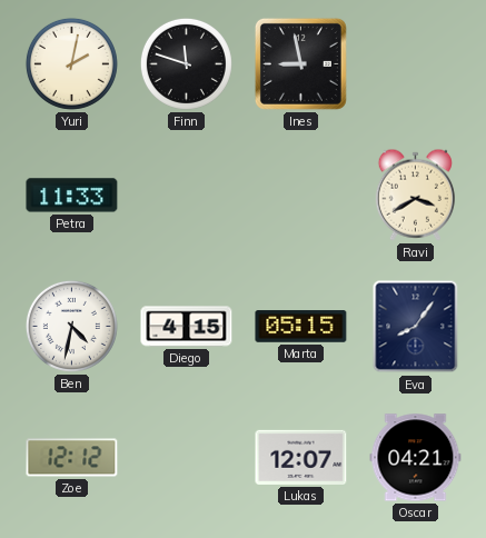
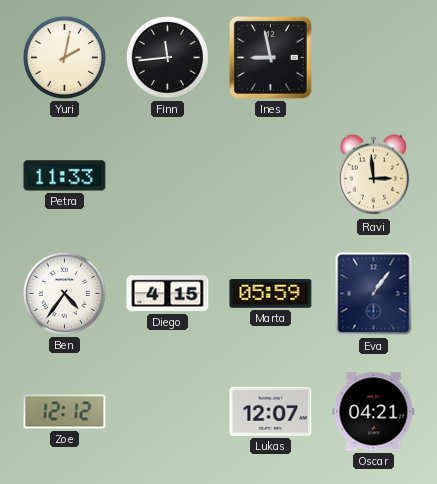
Finn: 11:48 -> 11:44 (167, 57)
Ravi: 3:40 -> 2:59 (373, 175)
Ben: 4:32 -> 4:36 (64, 293)
Marta: 05:15 -> 05:59 (271, 294)
Eva: 8:06 -> 1:06 (374, 294)
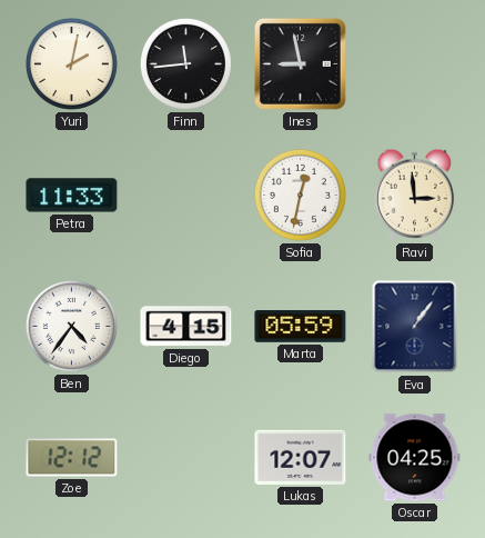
Sofia: none -> 12:32 (300, 195)
Oscar: 04:21 -> 04:25 (415, 458)
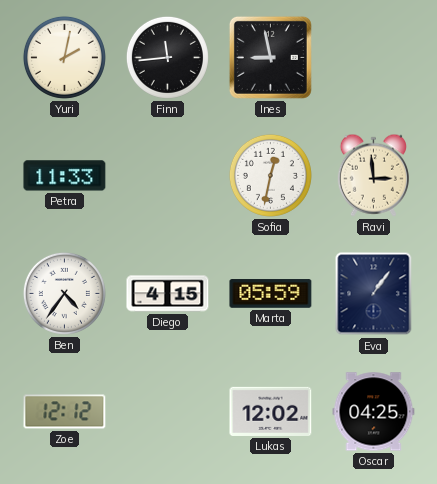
Lukas: 12:07 -> 12:02 (271, 411)
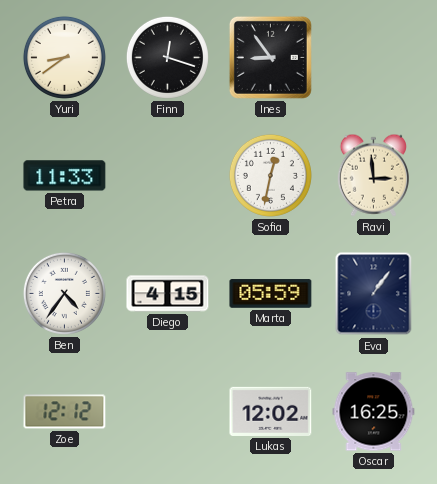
Yuri: 2:02 -> 8:39 (64, 57)
Finn: 11:44 -> 12:18 (167, 57)
Ines: 8:58 -> 8:54 (270, 57)
Oscar: 04:25 -> 16:25 (374, 412)
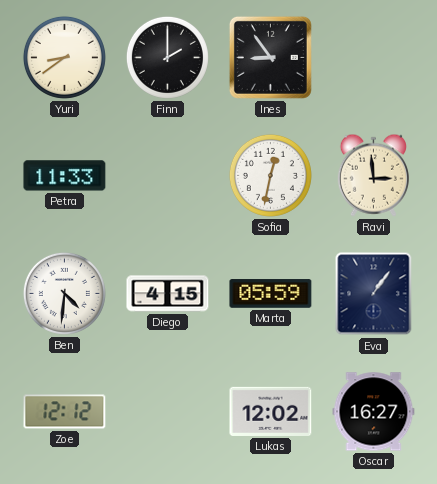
Finn: 12:18 -> 2:00 (167, 57)
Ben: 4:36 -> 4:31 (64, 293)
Oscar: 16:25 -> 16:27 (374, 412)
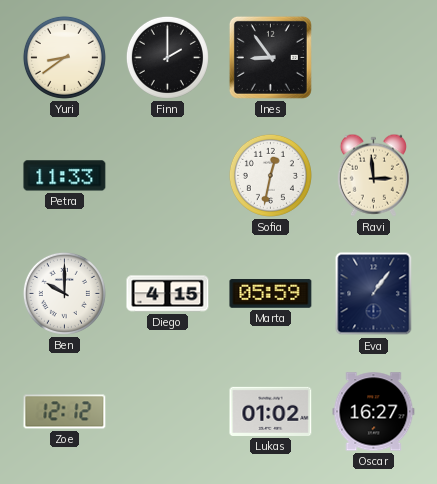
Ben: 4:31 -> 10:00 (64, 293)
Lukas: 12:02 -> 01:02 (271, 411)
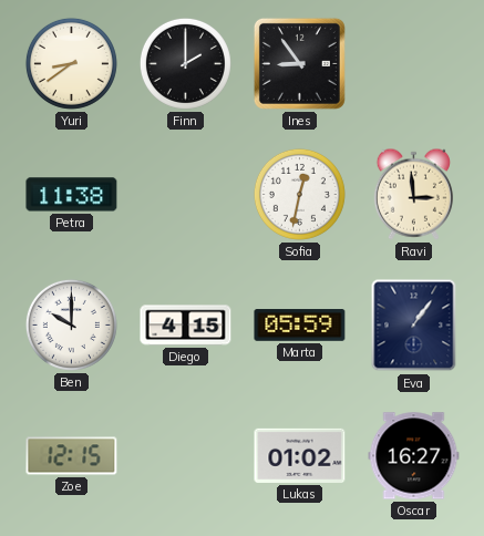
Petra: 11:33 -> 11:38 (72, 195)
Zoe: 12:12 -> 12:15 (72, 456)
